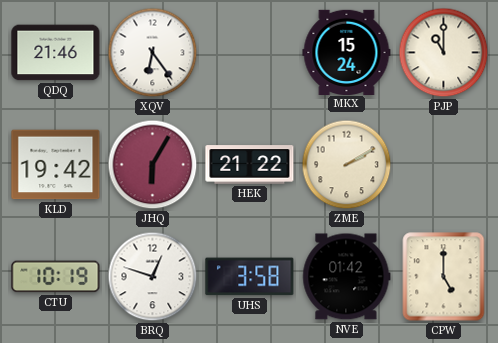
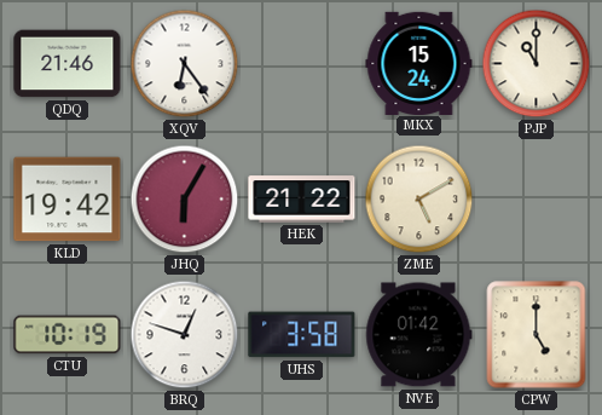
ZME: 2:10 -> 5:10 (419, 200)
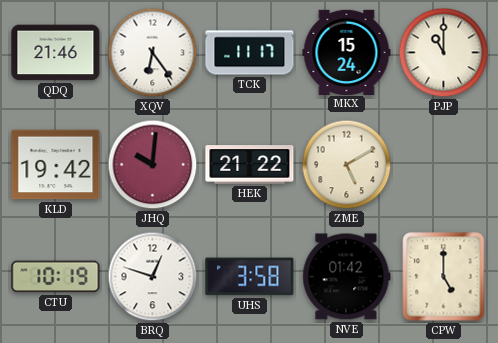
TCK: none -> 11:17 (250, 53)
JHQ: 6:05 -> 10:01 (153, 165)
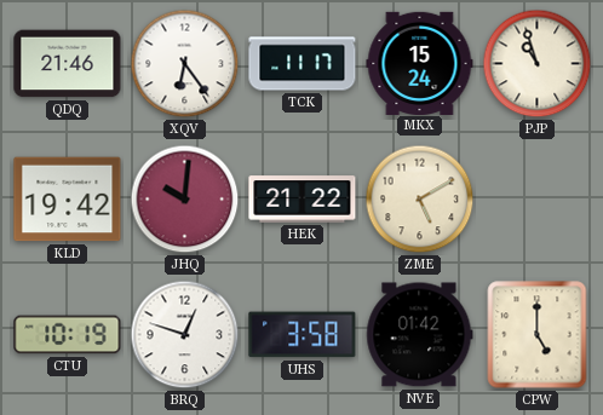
PJP: 11:00 -> 10:57 (538, 64)
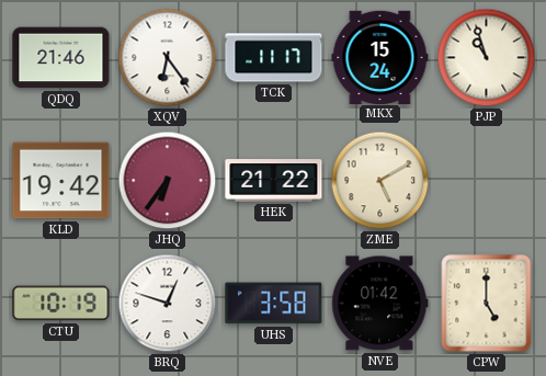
JHQ: 10:01 -> 6:36 (168, 181)
